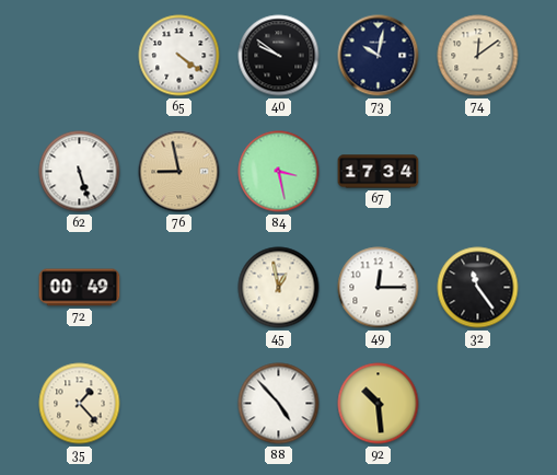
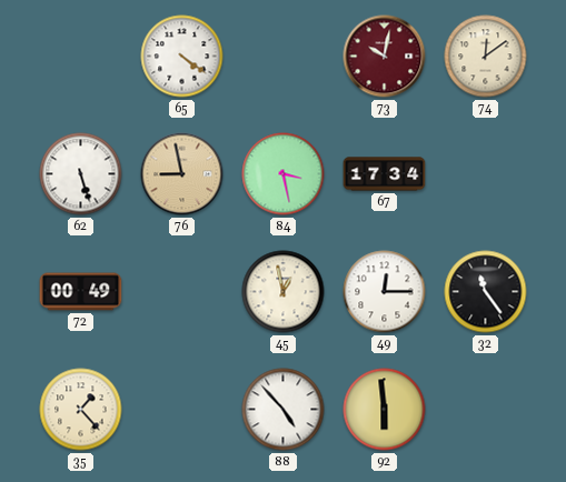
40: 9:51 -> none (279, 56)
73 dial: navy -> burgundy (385, 57)
92: 10:29 -> 5:59 (385, 410)
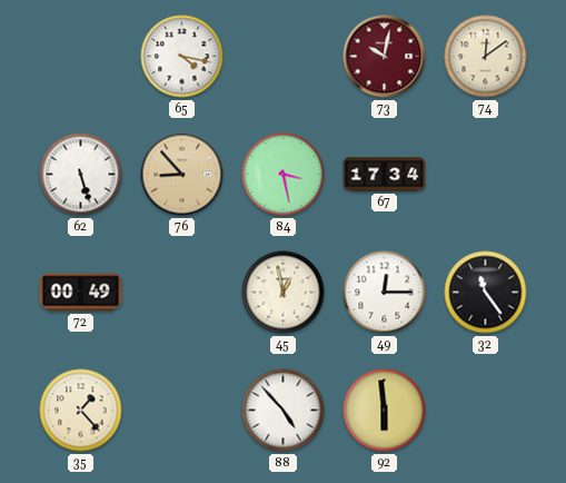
65: 4:21 -> 4:17 (182, 57)
76: 8:58 -> 8:53 (182, 175)
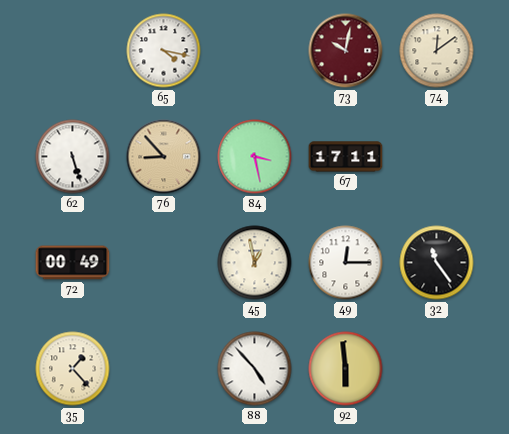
67: 17:34 -> 17:11 (346, 157)
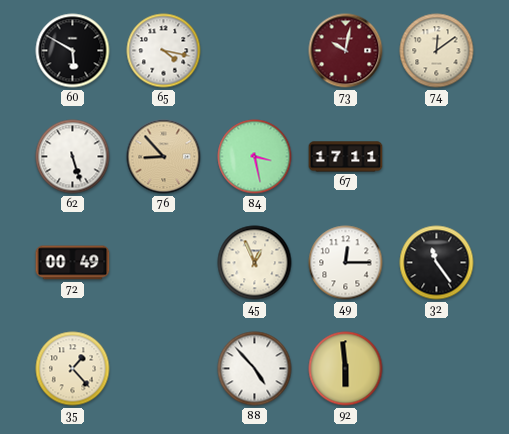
60: none -> 5:50 (73, 51)
45: 12:58 -> 12:56 (255, 263)
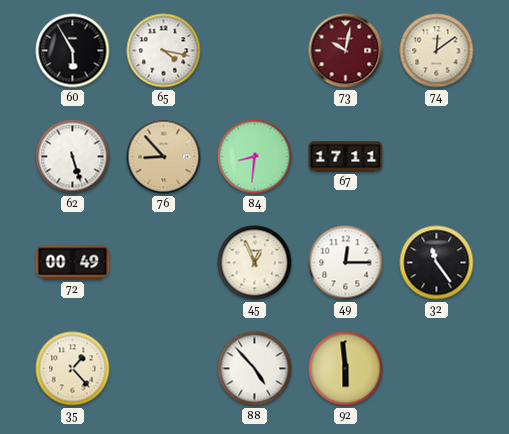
60: 5:50 -> 5:55 (73, 51)
84: 3:28 -> 8:31 (255, 157)
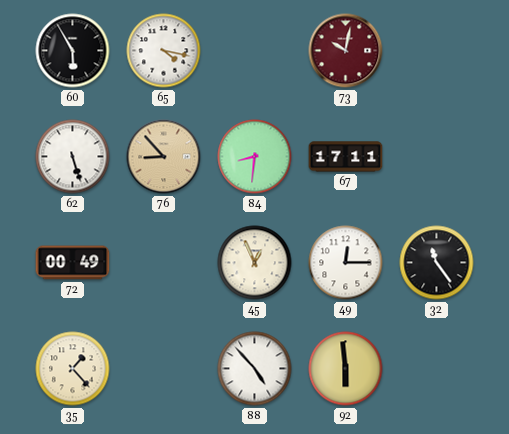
74: 12:09 -> none (437, 51)
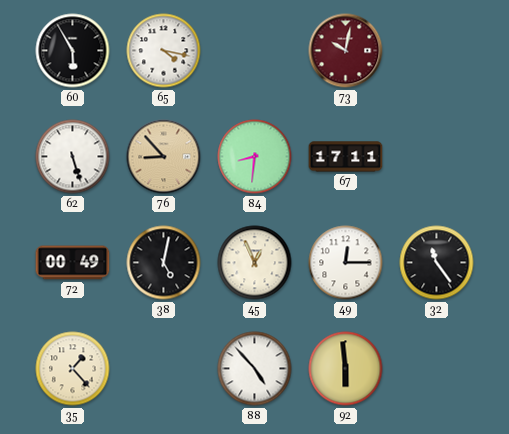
38: none -> 5:02 (164, 263)
